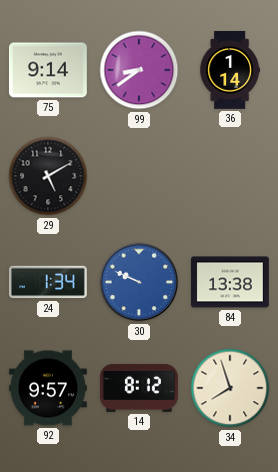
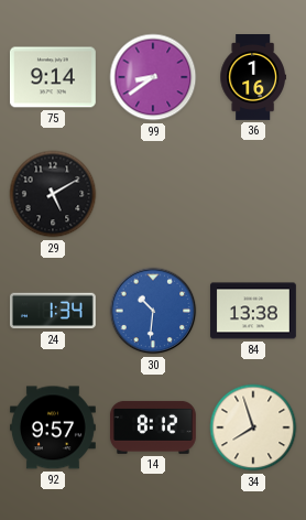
36: 1:14 -> 1:16 (253, 78)
30: 9:49 -> 10:31 (153, 311)
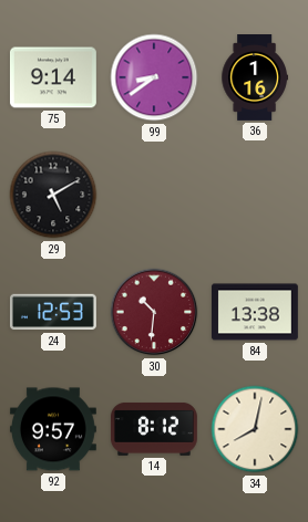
24: 1:34 -> 12:53 (53, 312)
30 dial: blue -> burgundy (154, 312)
34: 7:57 -> 8:02 (255, 429)
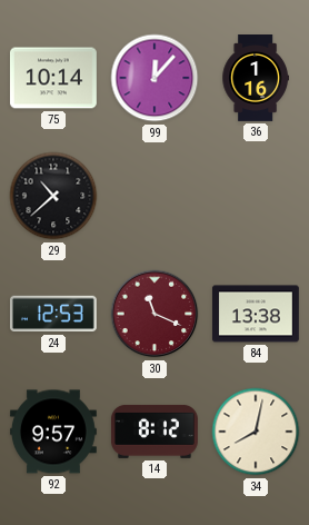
75: 9:14 -> 10:14 (53, 78)
99: 8:39 -> 12:07 (154, 78)
29: 5:10 -> 10:38 (53, 196)
30: 10:31 -> 11:19 (154, 314)
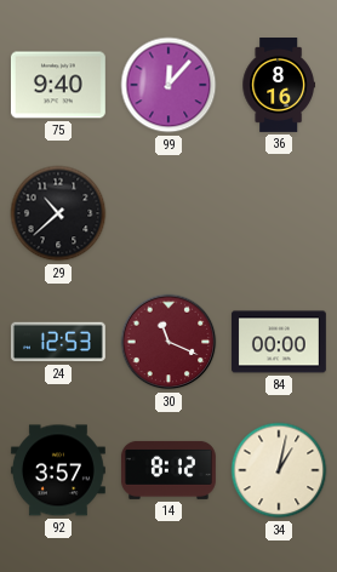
75: 10:14 -> 9:40 (58, 85)
36: 1:16 -> 8:16 (279, 86)
84: 13:38 -> 00:00 (279, 342)
92: 9:57 -> 3:57 (58, 470)
34: 8:02 -> 1:02 (279, 470)
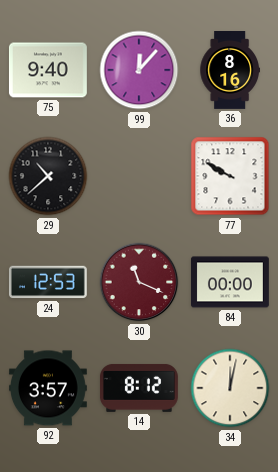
77: none -> 9:50 (230, 176)
34: 1:02 -> 12:02 (230, 388)
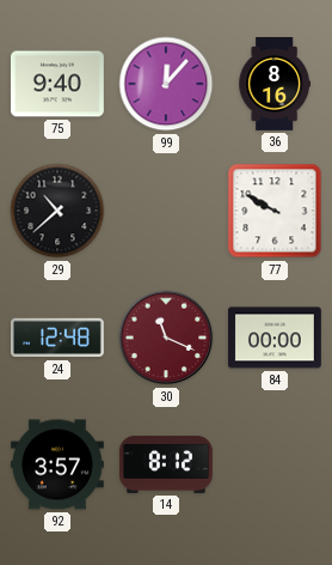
24: 12:53 -> 12:48 (57, 338)
34: 12:02 -> none (230, 388)
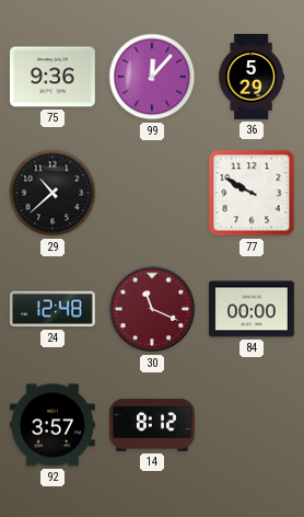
75: 9:40 -> 9:36 (52, 77)
36: 8:16 -> 5:29 (252, 78)
